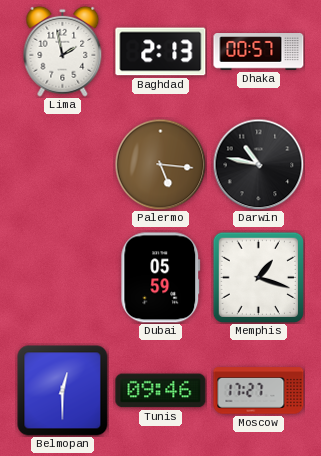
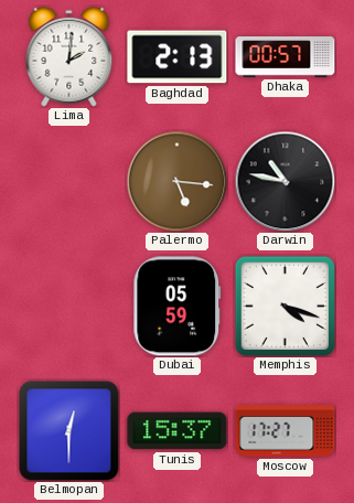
Lima: 1:58 -> 2:01 (69, 56)
Memphis: 1:18 -> 4:18 (285, 306)
Tunis: 09:46 -> 15:37 (178, 431)
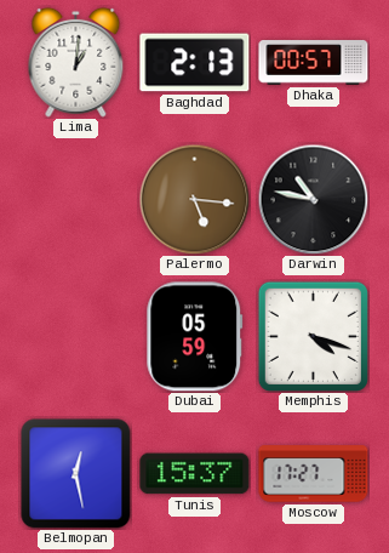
Lima: 2:01 -> 1:01 (76, 62)
Belmopan: 12:30 -> 12:28 (76, 474)
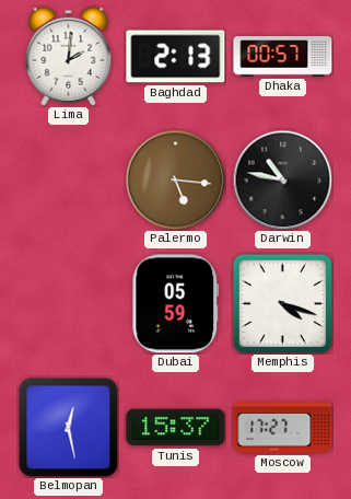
Lima: 1:01 -> 2:01 (69, 56)
